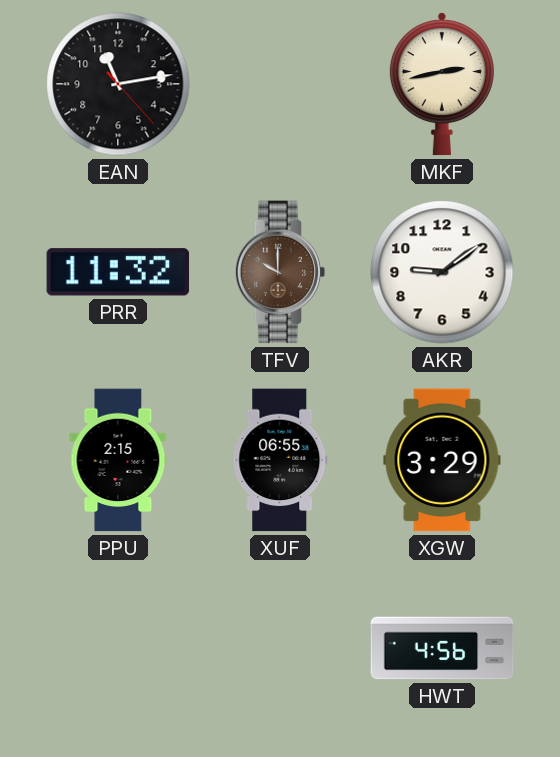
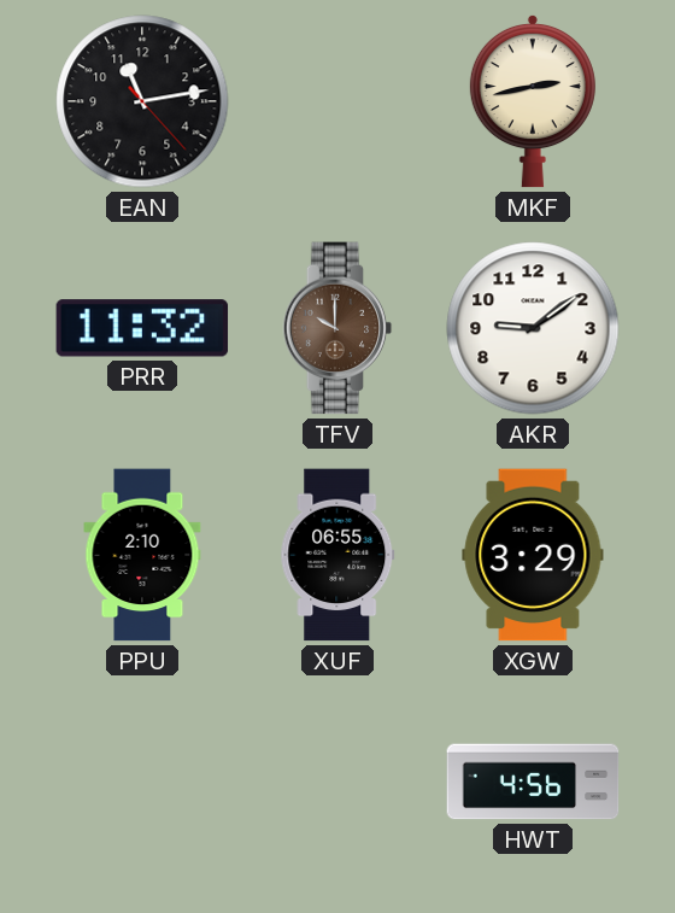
PPU: 2:15 -> 2:10 (142, 555)
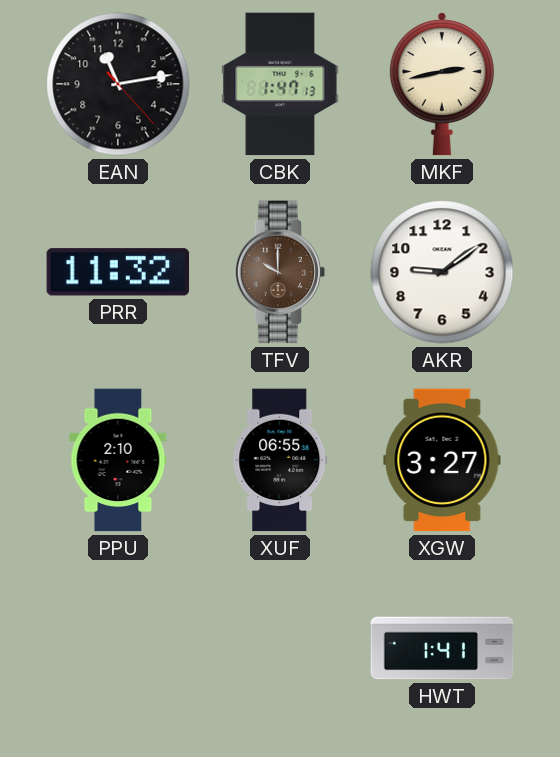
CBK: none -> 1:47 (280, 84)
XGW: 3:29 -> 3:27 (442, 460)
HWT: 4:56 -> 1:41 (442, 648)
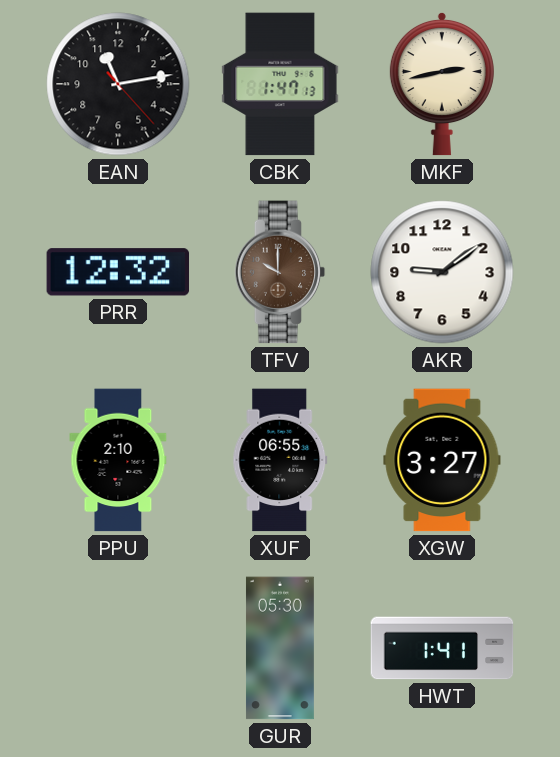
PRR: 11:32 -> 12:32 (118, 272)
GUR: none -> 05:30 (280, 648)
